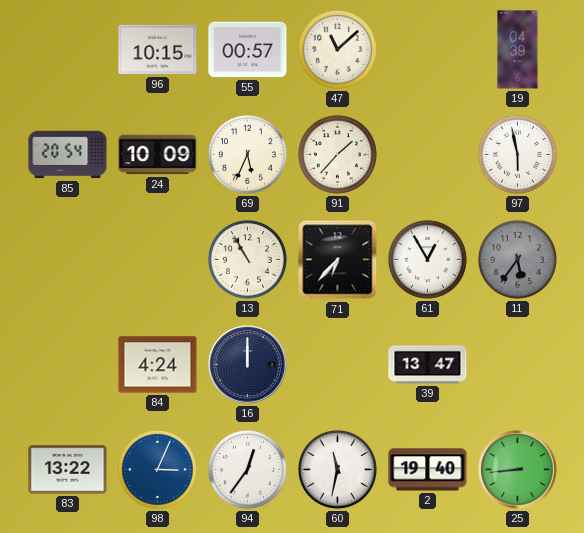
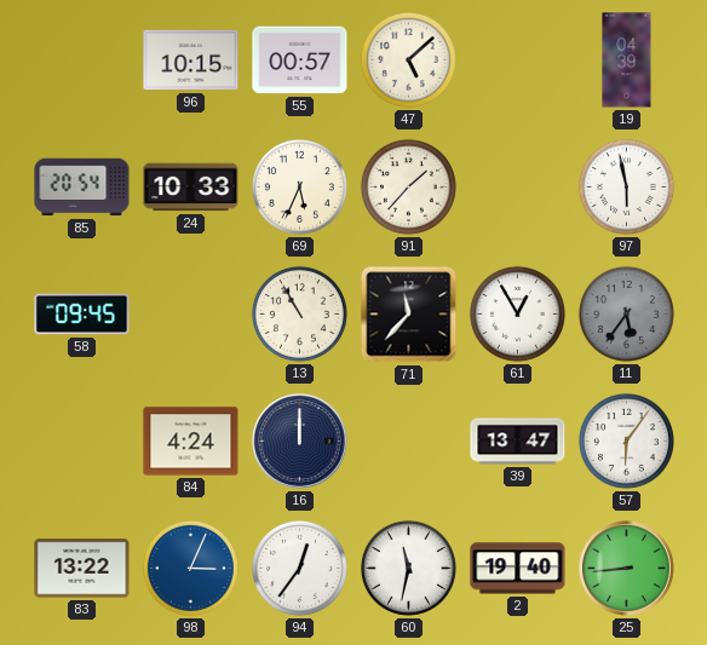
47: 11:08 -> 5:08 (408, 59)
24: 10:09 -> 10:33 (191, 188)
58: none -> 09:45 (82, 315)
71: 6:37 -> 11:37 (409, 315)
57: none -> 6:06 (626, 440)
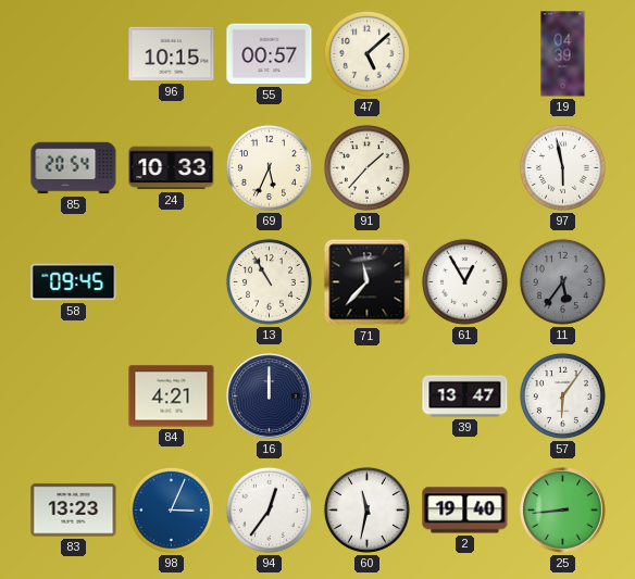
84: 4:24 -> 4:21 (172, 397)
83: 13:22 -> 13:23 (74, 511)
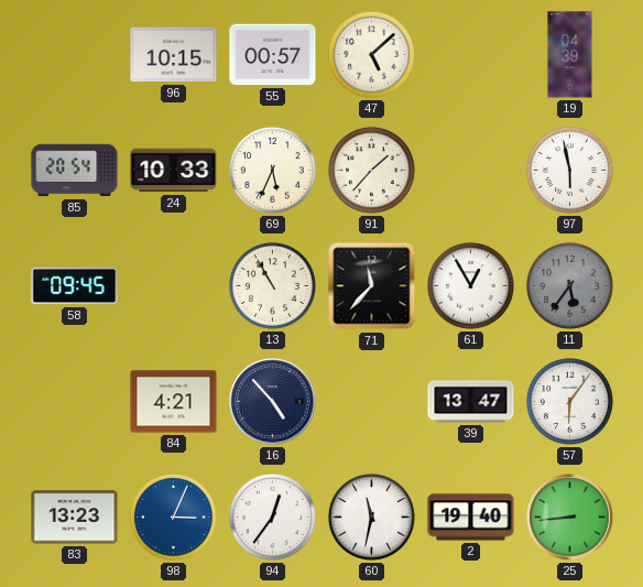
16: 12:00 -> 4:53 (273, 402)
